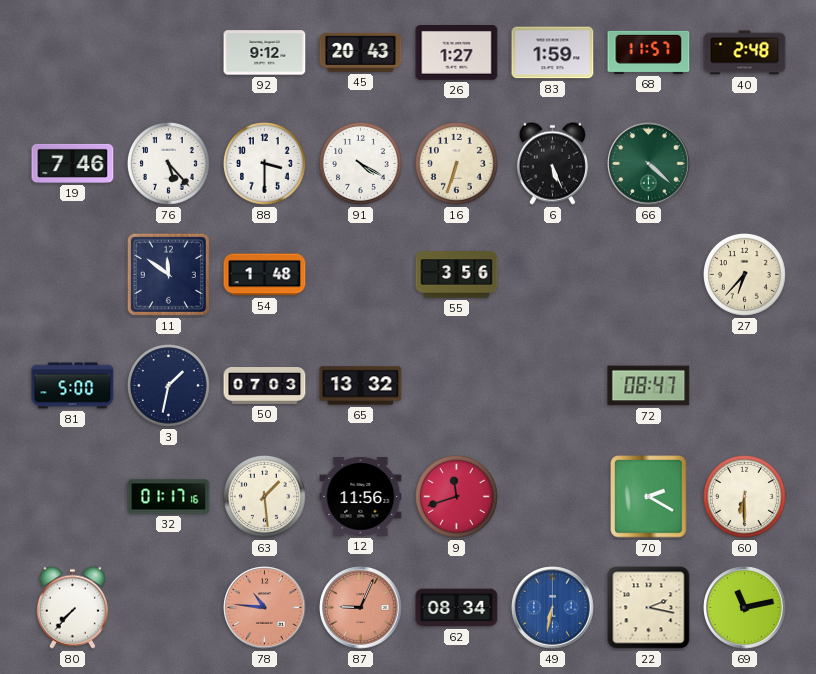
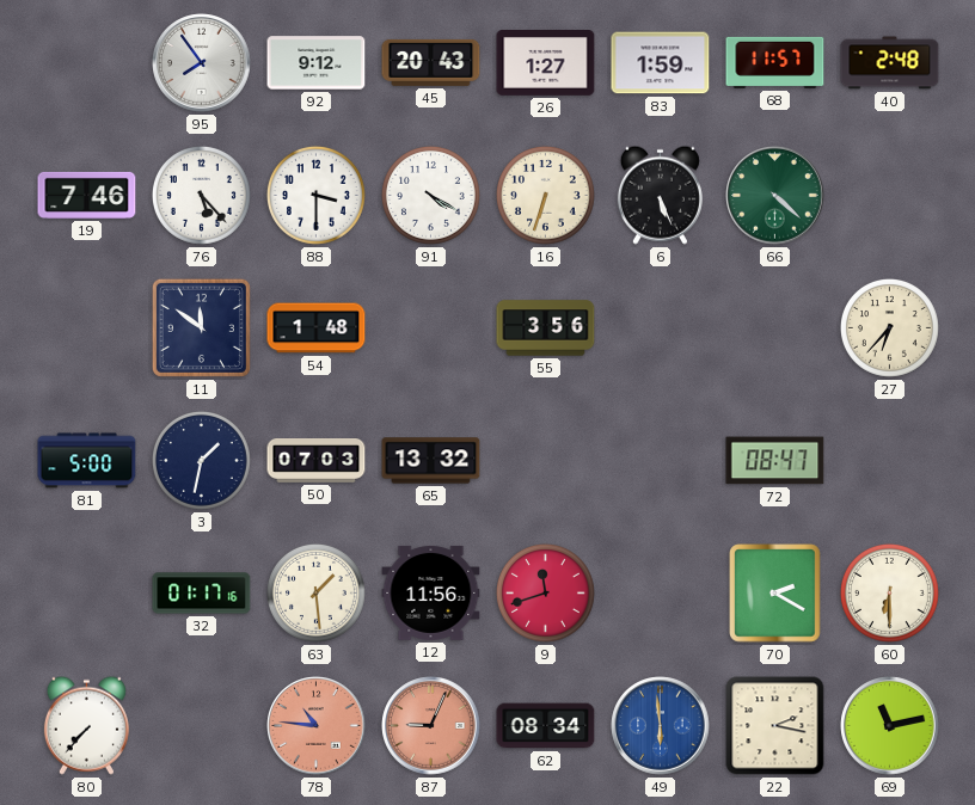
95: none -> 7:54 (202, 63)
49: 6:32 -> 5:59 (661, 726)
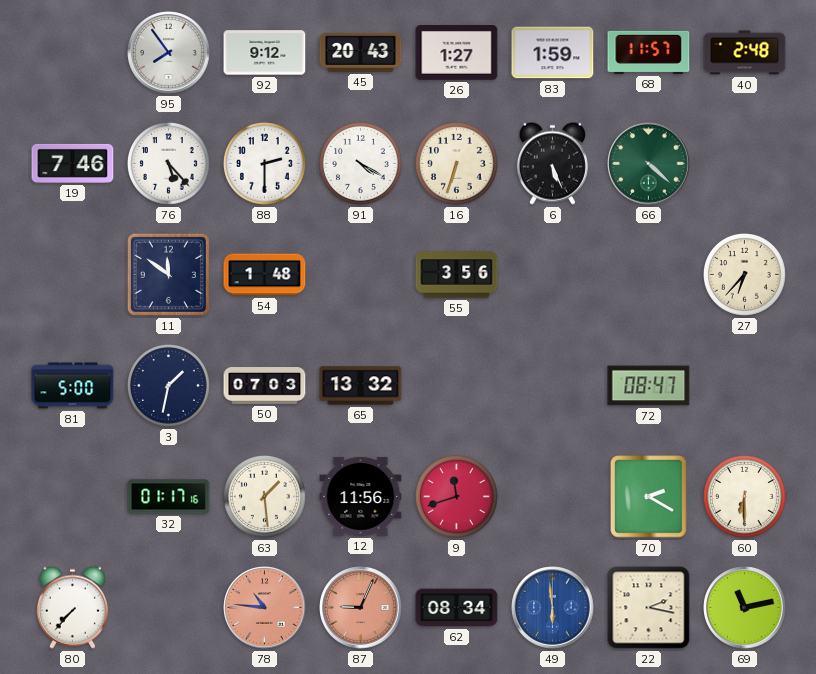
88: 3:30 -> 2:30 (264, 163)
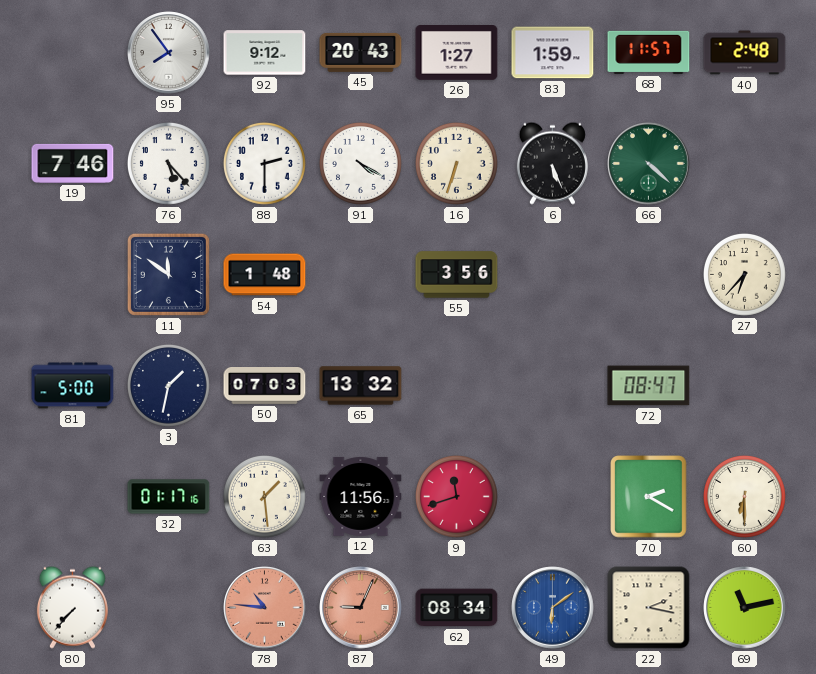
49: 5:59 -> 6:09 (553, 608)
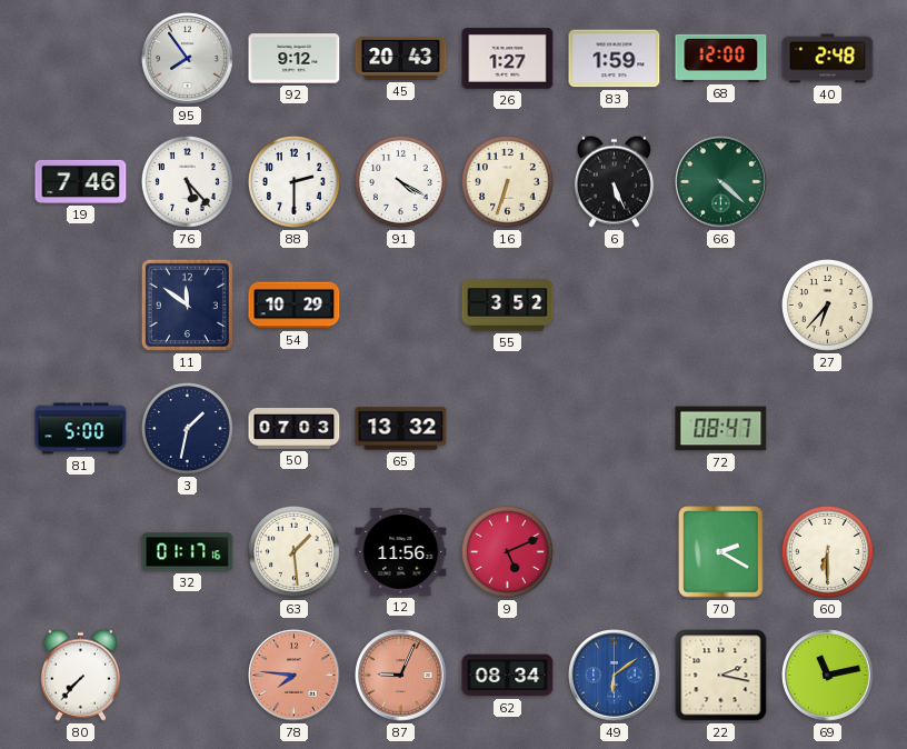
68: 11:57 -> 12:00 (721, 58)
54: 1:48 -> 10:29 (295, 306)
55: 3:56 -> 3:52 (508, 306)
9: 11:42 -> 5:11 (507, 551)
78: 10:46 -> 7:46 (295, 676)
